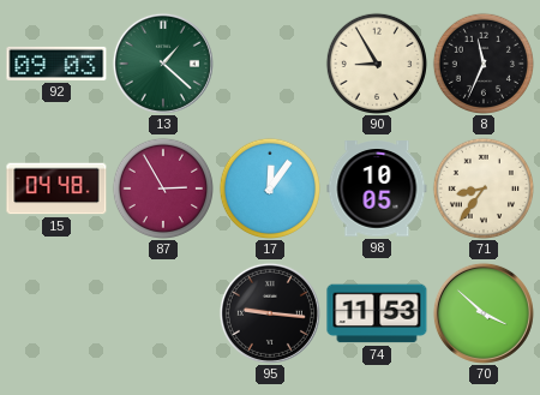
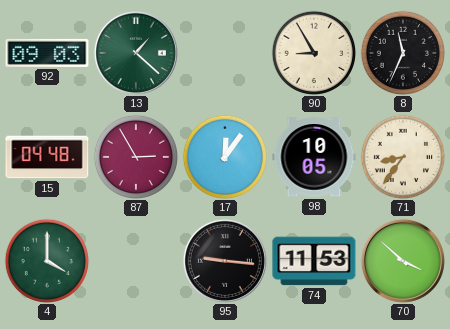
4: none -> 4:00 (46, 260)
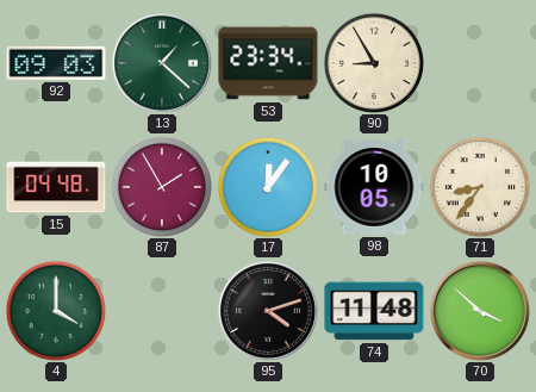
53: none -> 23:34 (268, 63)
8: 11:34 -> none (402, 52)
87: 2:55 -> 1:55 (161, 186)
95: 9:16 -> 4:12 (268, 311)
74: 11:53 -> 11:48 (374, 311)
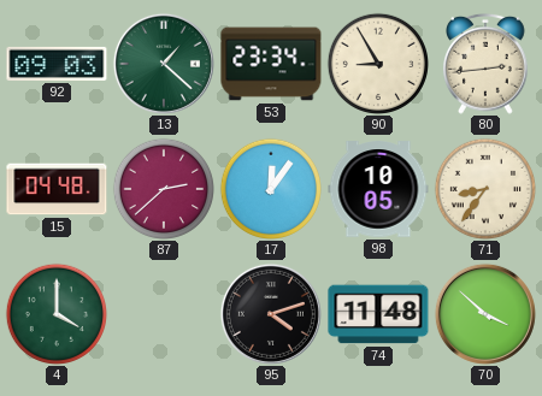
80: none -> 2:44 (487, 64)
87: 1:55 -> 2:38 (163, 188)
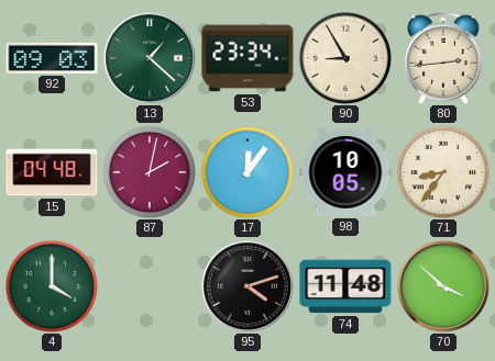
87: 2:38 -> 2:02 (148, 171)
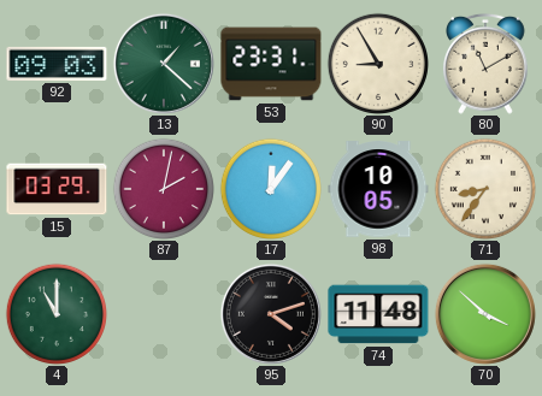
53: 23:34 -> 23:31 (271, 64)
80: 2:44 -> 11:10 (487, 64)
15: 04:48 -> 03:29 (57, 189)
4: 4:00 -> 11:00 (55, 313)
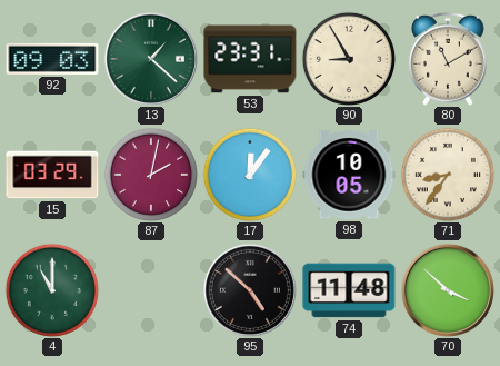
95: 4:12 -> 4:52 (250, 290)
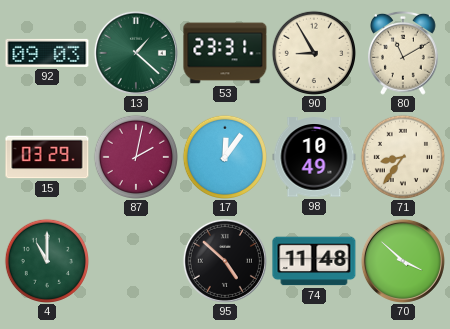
98: 10:05 -> 10:49 (314, 157)
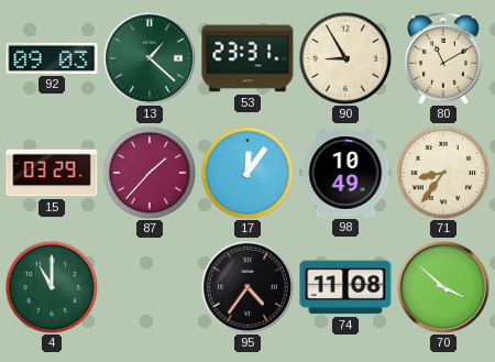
87: 2:02 -> 1:37 (148, 172)
95: 4:52 -> 4:36 (248, 287)
74: 11:48 -> 11:08 (345, 287)
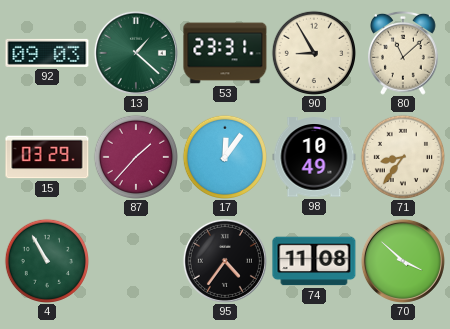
80: 11:10 -> 11:08 (404, 53)
4: 11:00 -> 10:55 (46, 260)
